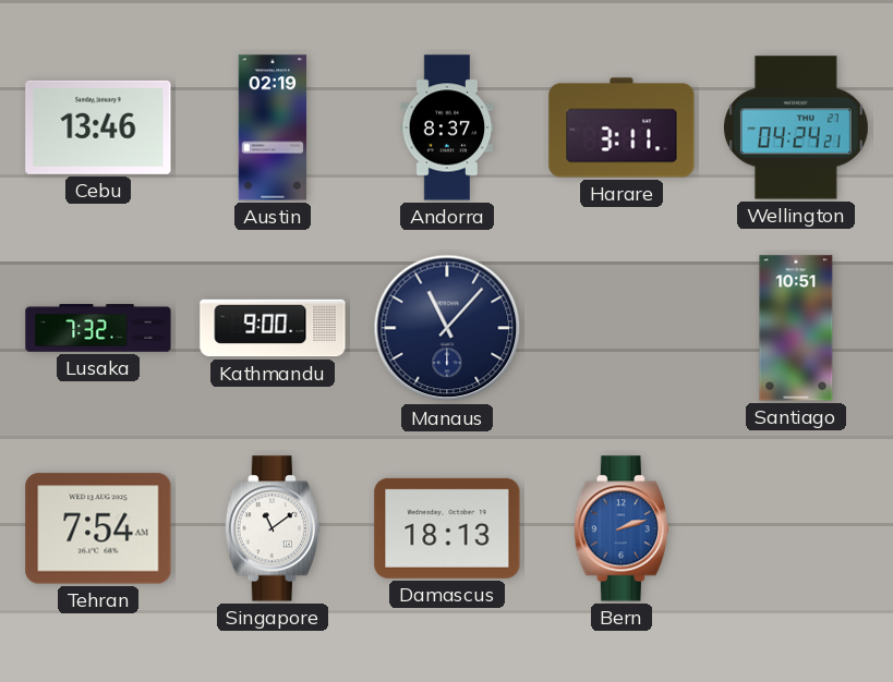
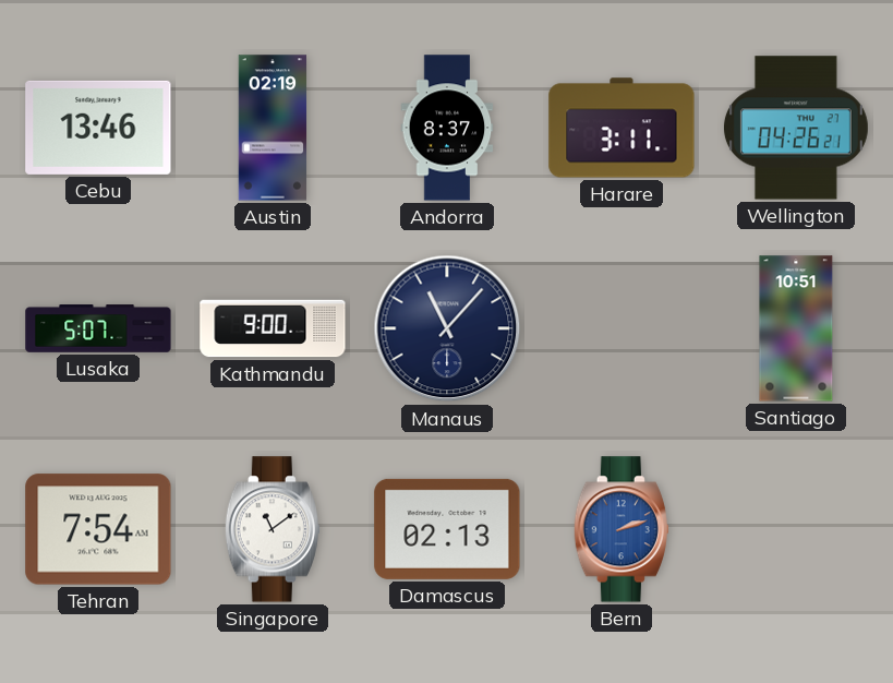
Wellington: 04:24 -> 04:26 (796, 128)
Lusaka: 7:32 -> 5:07 (98, 328)
Damascus: 18:13 -> 02:13 (447, 529)
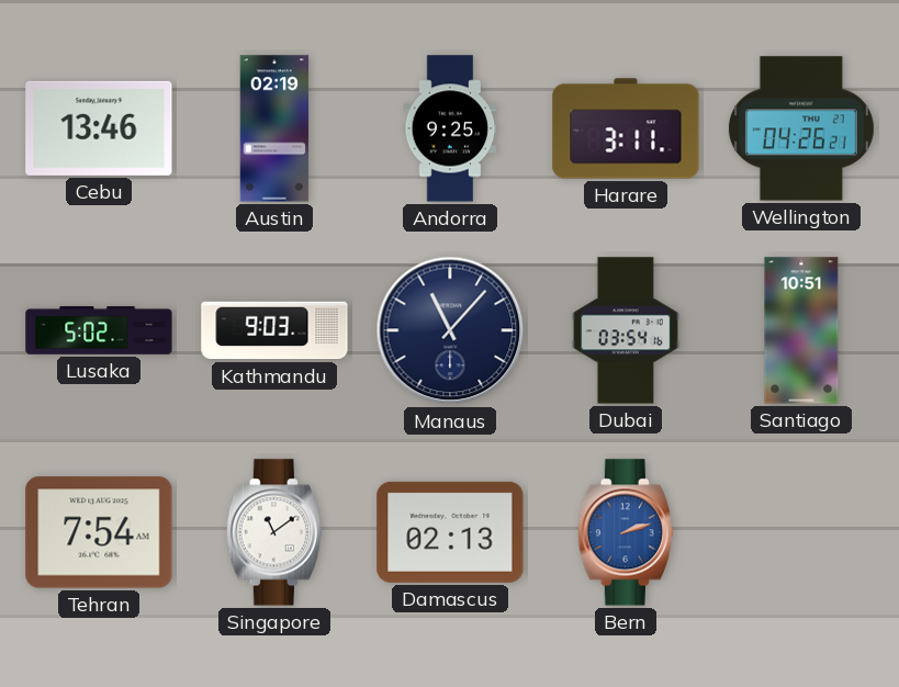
Andorra: 8:37 -> 9:25 (450, 128)
Lusaka: 5:07 -> 5:02 (99, 330)
Kathmandu: 9:00 -> 9:03 (274, 330)
Dubai: none -> 03:54 (626, 330)
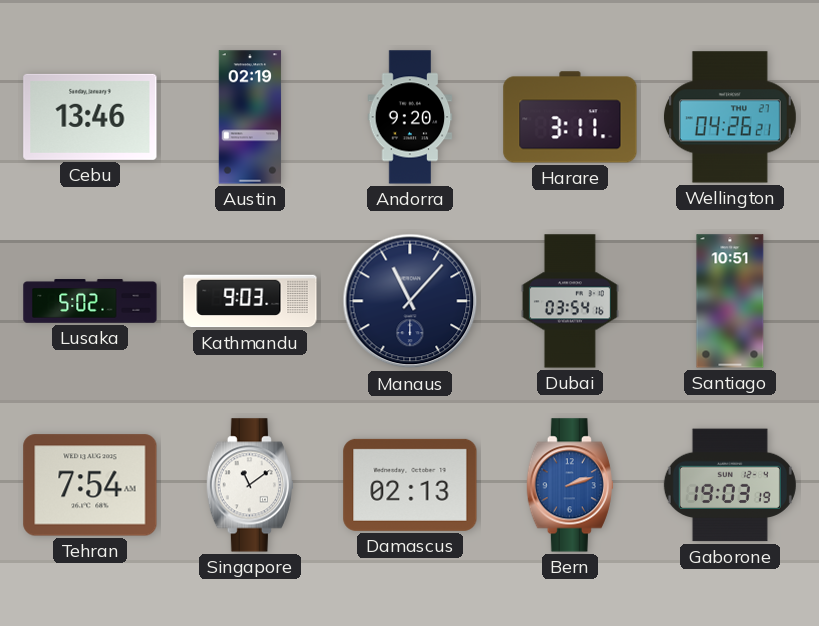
Andorra: 9:25 -> 9:20 (410, 117)
Gaborone: none -> 19:03 (730, 485)
